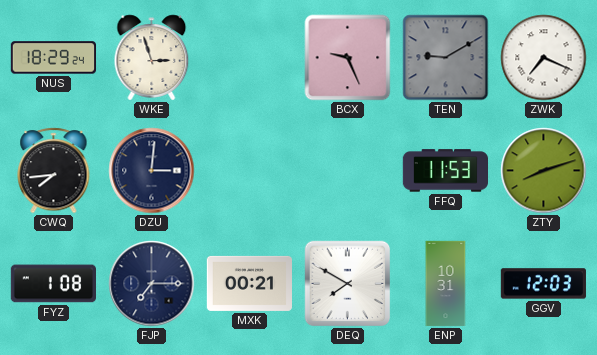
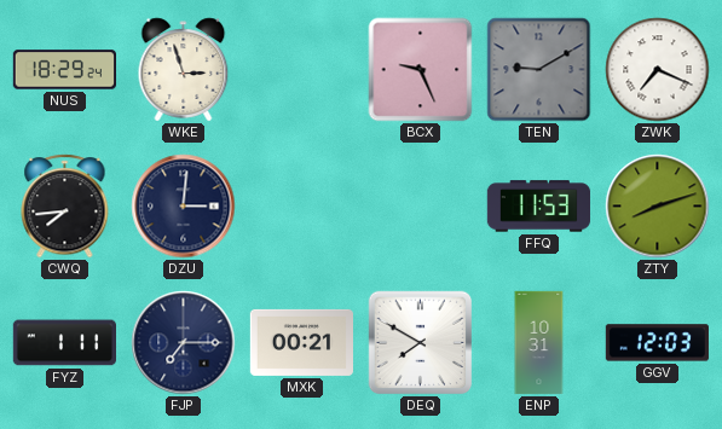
FYZ: 1:08 -> 1:11 (64, 343)
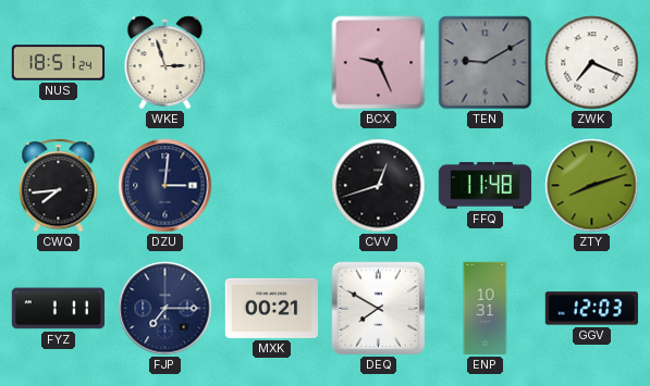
NUS: 18:29 -> 18:51 (58, 63)
CVV: none -> 12:42 (379, 186)
FFQ: 11:53 -> 11:48 (485, 186)
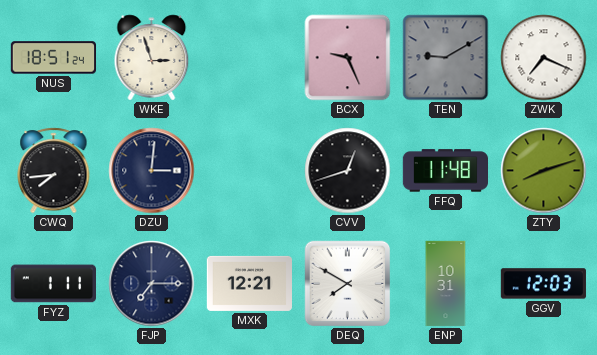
MXK: 00:21 -> 12:21 (249, 283)
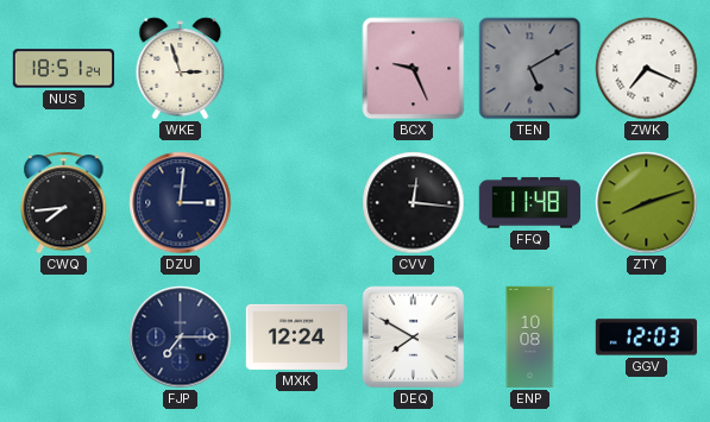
TEN: 9:10 -> 5:10 (530, 69)
CVV: 12:42 -> 12:16 (414, 203)
FYZ: 1:11 -> none (53, 284)
MXK: 12:21 -> 12:24 (296, 336)
ENP: 10:31 -> 10:08 (530, 338)
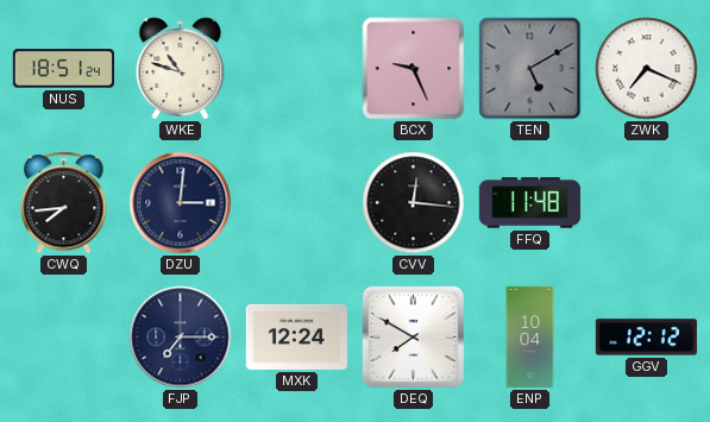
WKE: 2:57 -> 10:48 (181, 69)
ZTY: 8:12 -> none (647, 203)
ENP: 10:08 -> 10:04 (530, 338)
GGV: 12:03 -> 12:12 (646, 338)
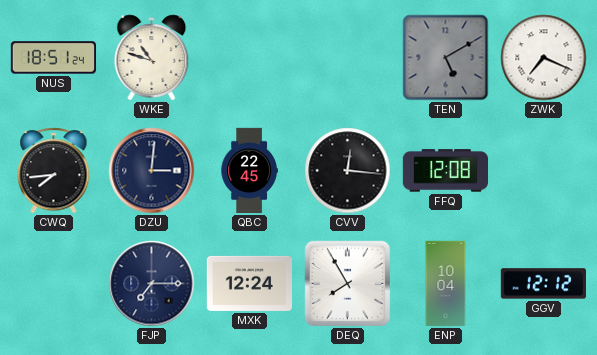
BCX: 9:26 -> none (414, 69)
QBC: none -> 22:45 (249, 171)
FFQ: 11:48 -> 12:08 (445, 171)
DEQ: 7:50 -> 7:55 (348, 284)
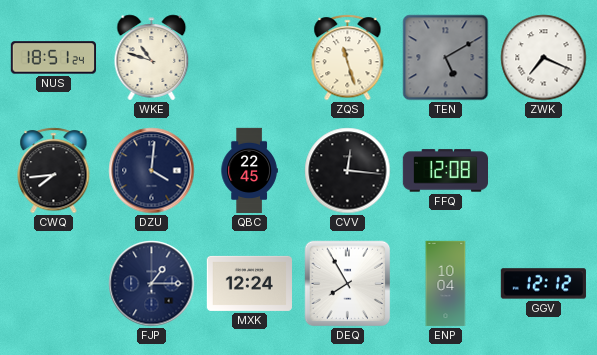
ZQS: none -> 11:27 (348, 58)
DZU: 3:01 -> 4:01 (152, 171)
FJP: 7:15 -> 1:15 (152, 284)
